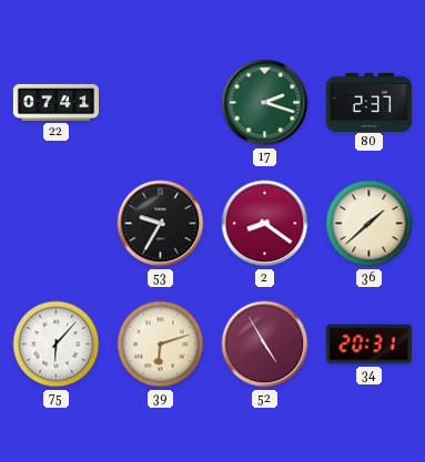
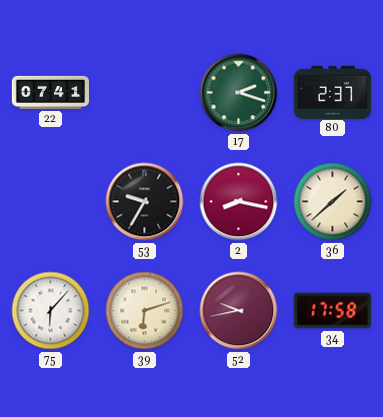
2: 8:21 -> 8:17 (239, 202)
52: 4:55 -> 9:43 (239, 311)
34: 20:31 -> 17:58 (332, 311)
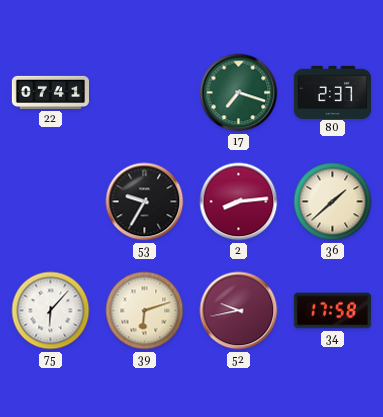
17: 2:18 -> 7:18 (239, 93)
2: 8:17 -> 8:14 (239, 202)
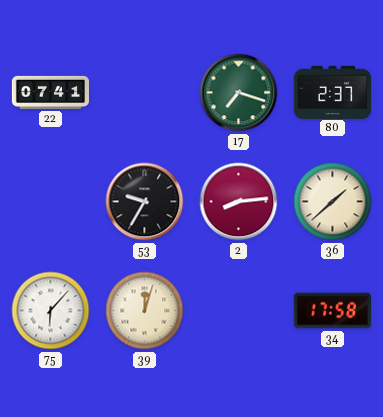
39: 6:12 -> 12:03 (145, 311)
52: 9:43 -> none (239, 311)
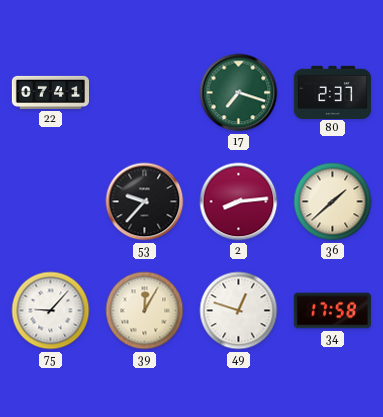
53: 9:35 -> 9:37 (145, 202)
75: 6:07 -> 9:07 (51, 311)
39: 12:03 -> 12:05 (145, 311)
49: none -> 12:48 (239, 311)
